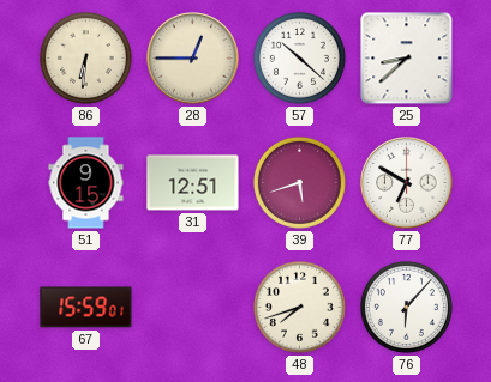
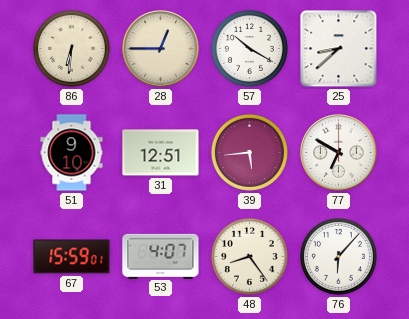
57: 10:22 -> 10:20 (249, 48)
51: 9:15 -> 9:10 (72, 153)
39: 5:42 -> 5:44 (249, 152)
53: none -> 4:07 (161, 256)
48: 7:42 -> 8:24 (249, 256)
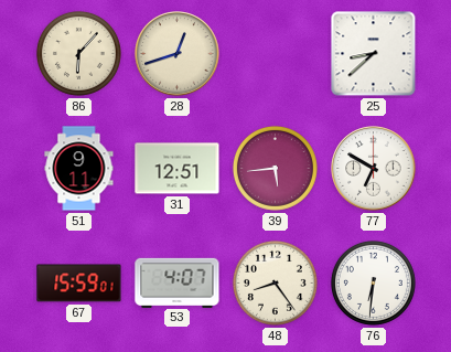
86: 6:31 -> 6:07 (78, 53)
28: 12:45 -> 12:42 (178, 54)
57: 10:20 -> none (249, 48)
51: 9:10 -> 9:11 (79, 169)
76: 6:07 -> 6:31 (373, 282)
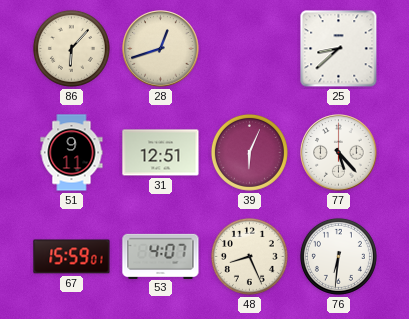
39: 5:44 -> 6:04 (249, 152)
77: 6:50 -> 5:23 (339, 153)
48: 8:24 -> 8:26 (249, 256)
